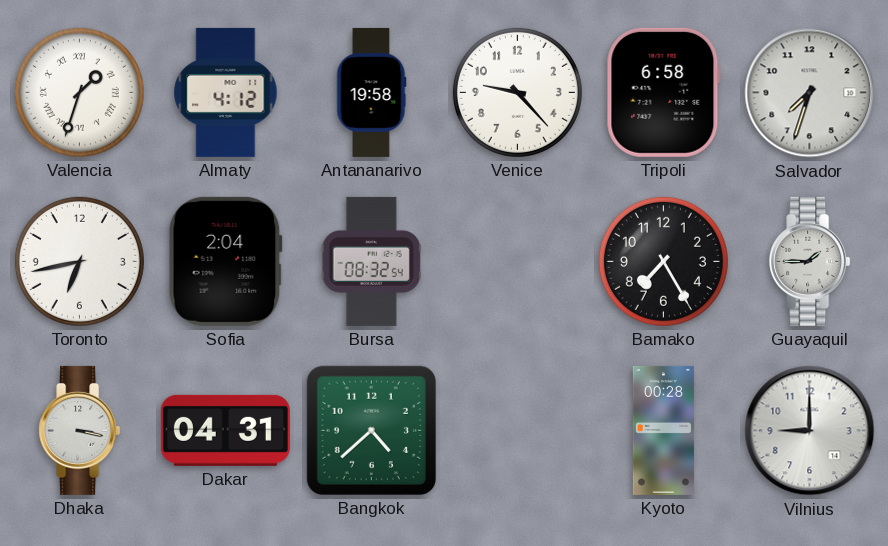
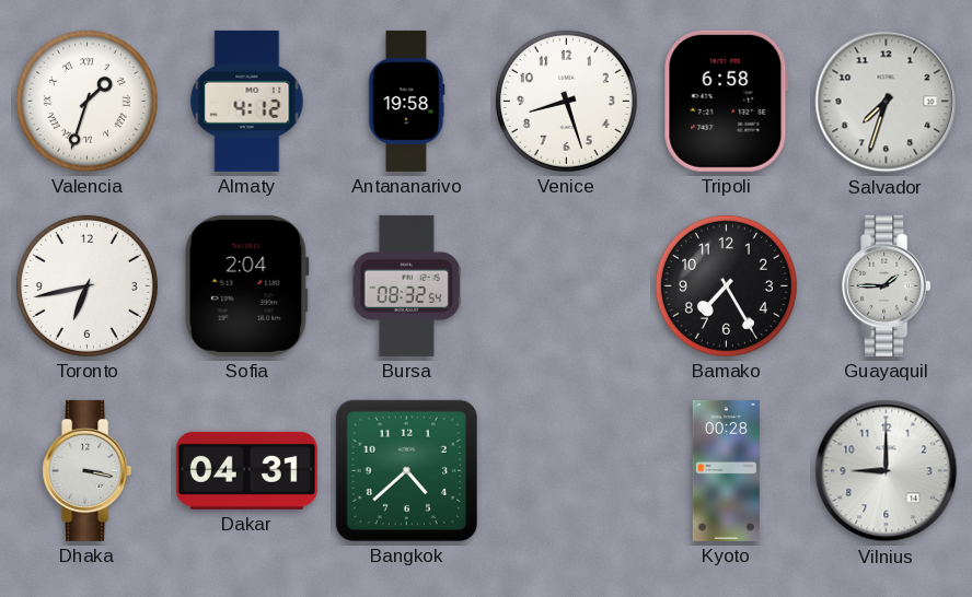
Venice: 9:23 -> 8:27 (566, 101)
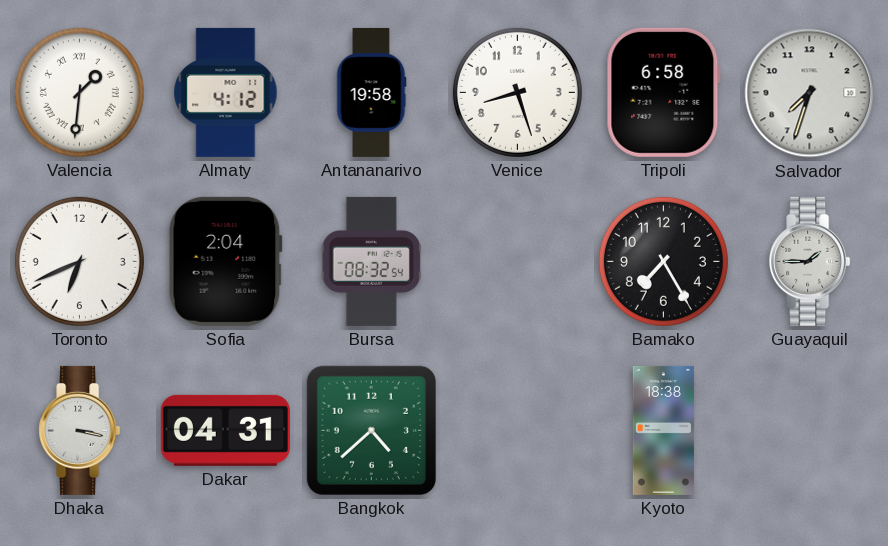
Valencia: 1:33 -> 1:31 (79, 92)
Toronto: 6:43 -> 6:41 (79, 261)
Kyoto: 00:28 -> 18:38 (663, 430)
Vilnius: 9:00 -> none (887, 471)
